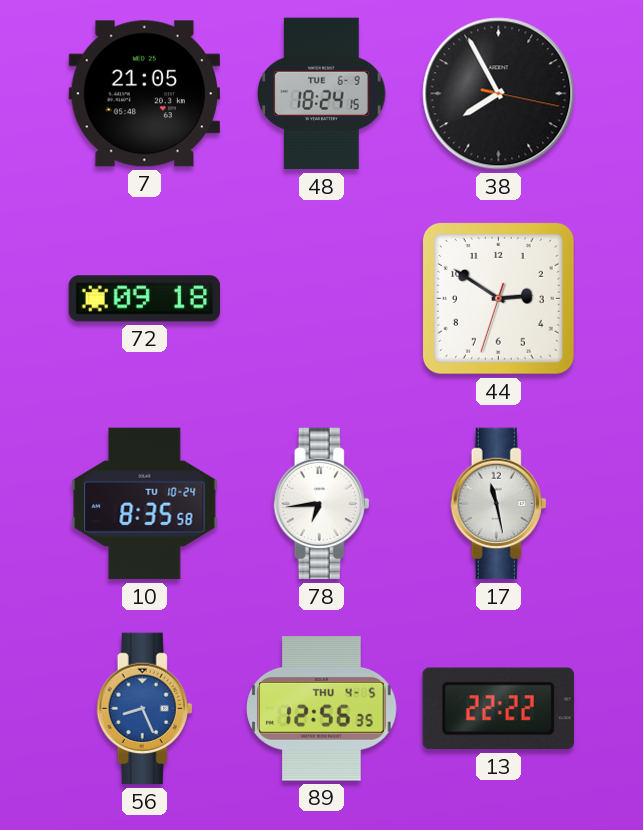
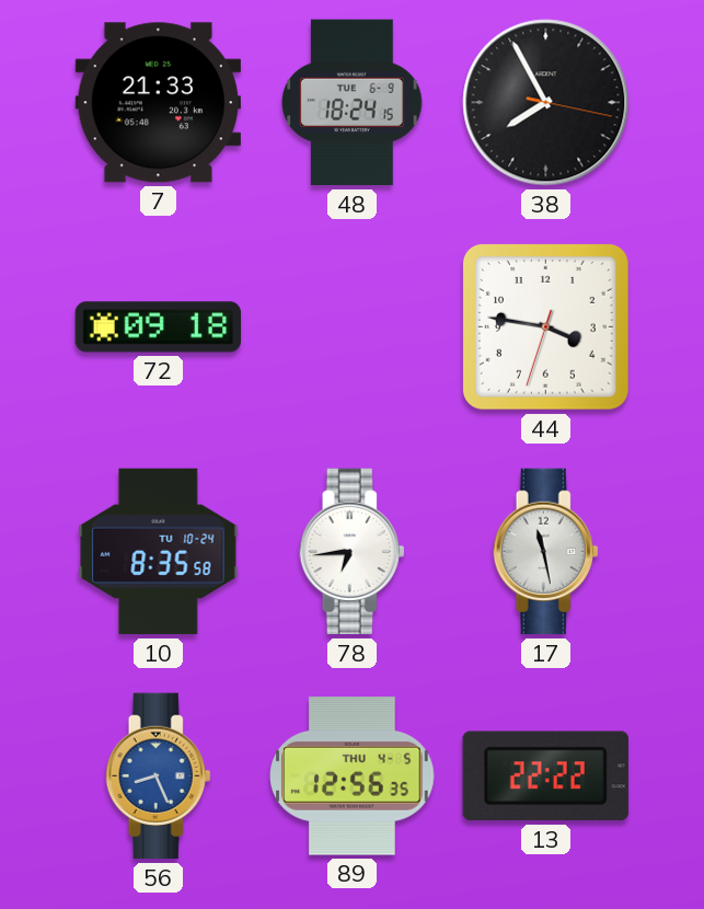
7: 21:05 -> 21:33 (158, 103)
44: 2:50 -> 3:46 (545, 326)
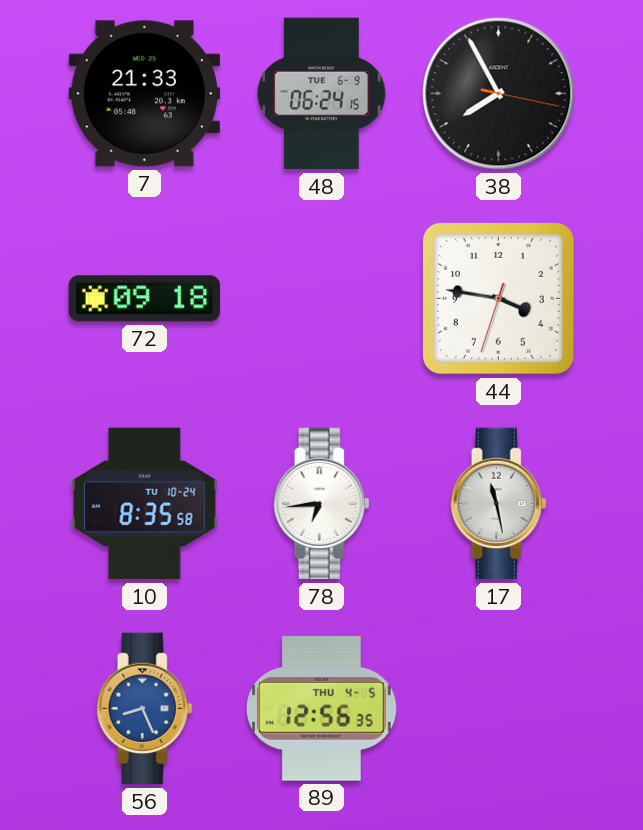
48: 18:24 -> 06:24 (322, 94)
13: 22:22 -> none (545, 776)
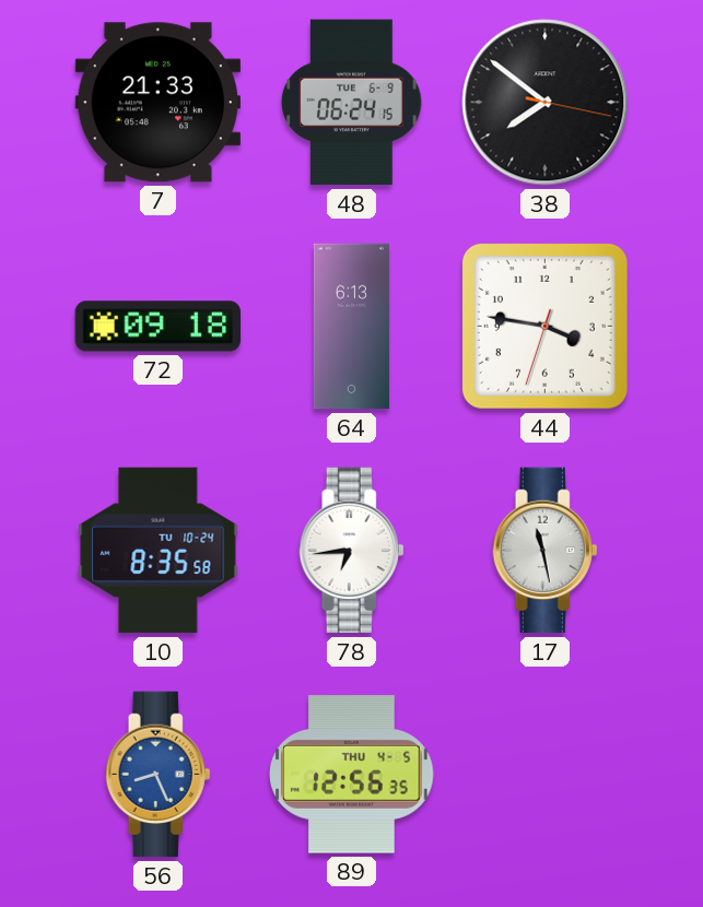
38: 7:55 -> 7:51 (546, 103)
64: none -> 6:13 (351, 327)
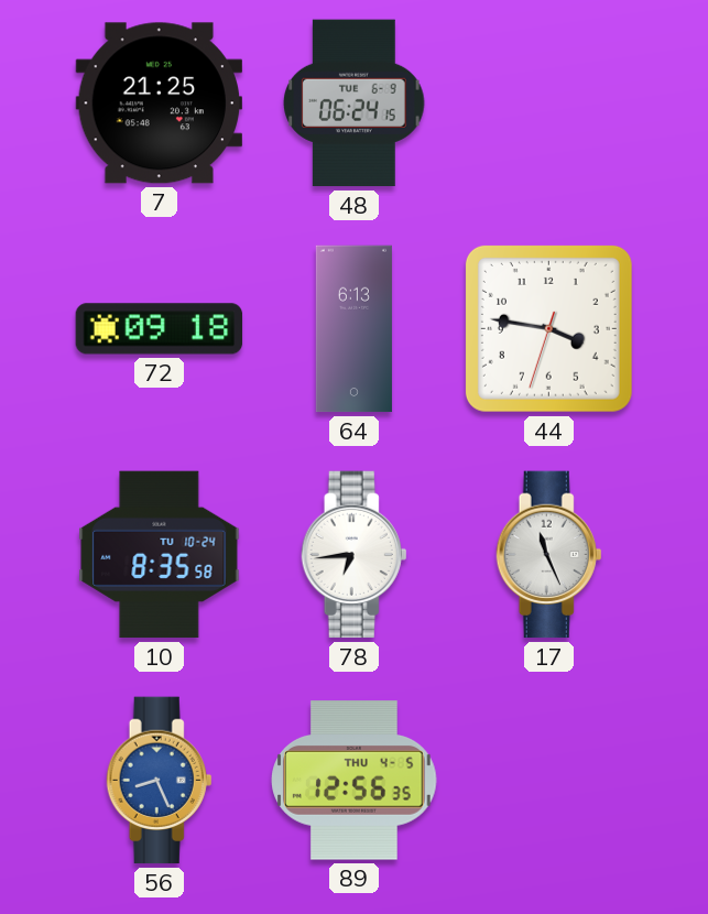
7: 21:33 -> 21:25 (159, 104)
38: 7:51 -> none (546, 103)
17: 11:28 -> 11:26 (549, 555)
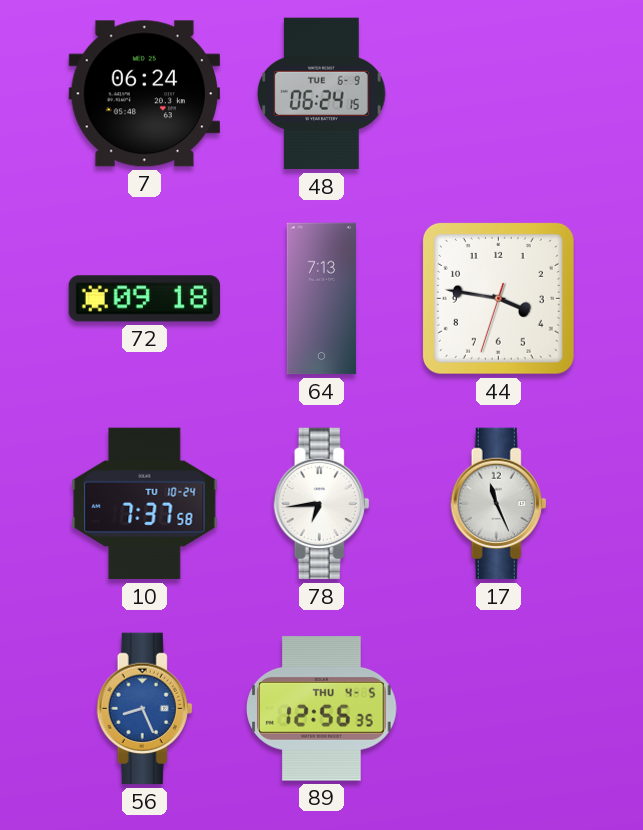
7: 21:25 -> 06:24 (144, 94)
64: 6:13 -> 7:13 (321, 299)
10: 8:35 -> 7:37 (145, 504)
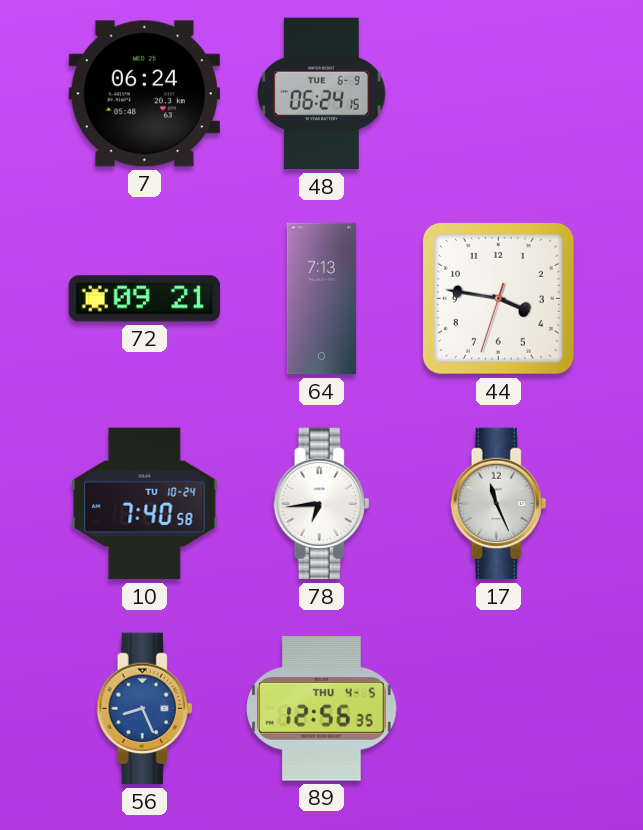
72: 09:18 -> 09:21 (145, 299)
10: 7:37 -> 7:40 (145, 504)
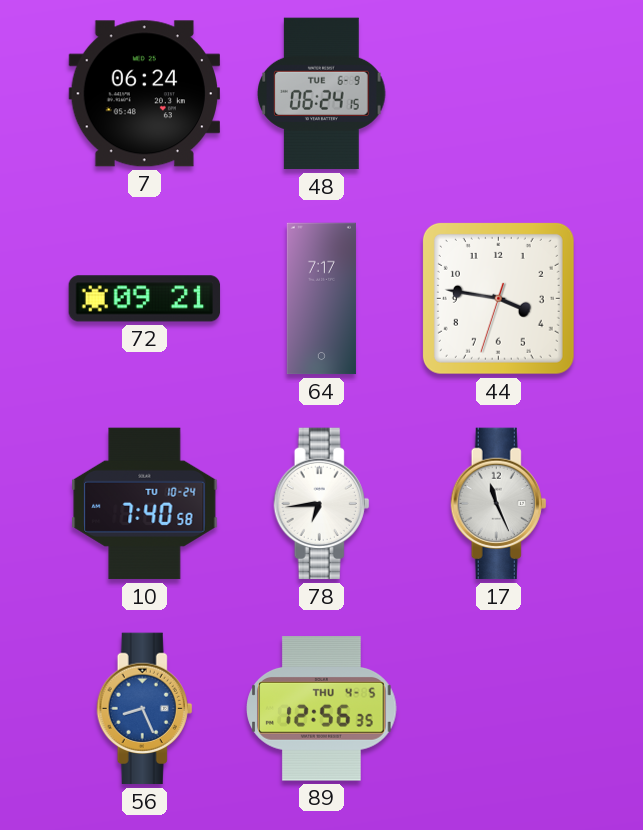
64: 7:13 -> 7:17 (321, 299)
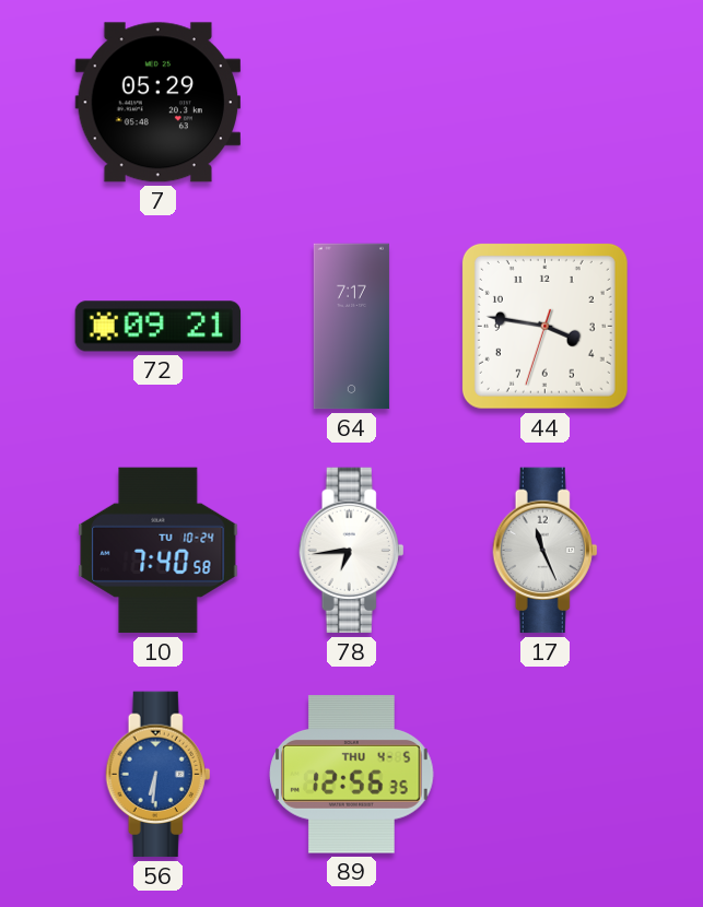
7: 06:24 -> 05:29 (157, 103)
48: 06:24 -> none (322, 94)
56: 8:26 -> 6:31 (159, 775)
